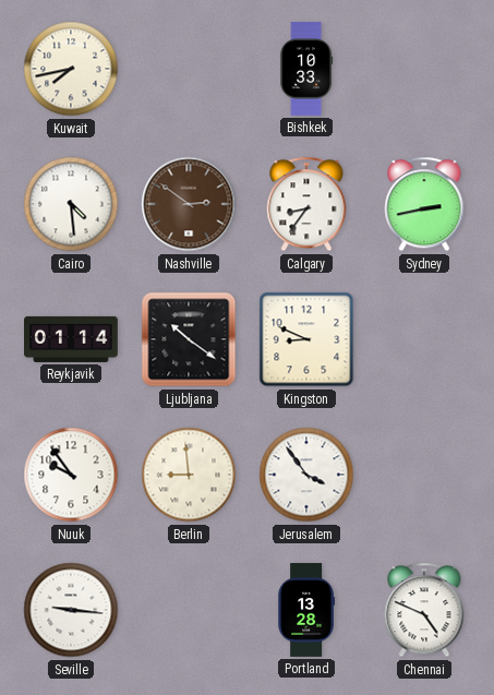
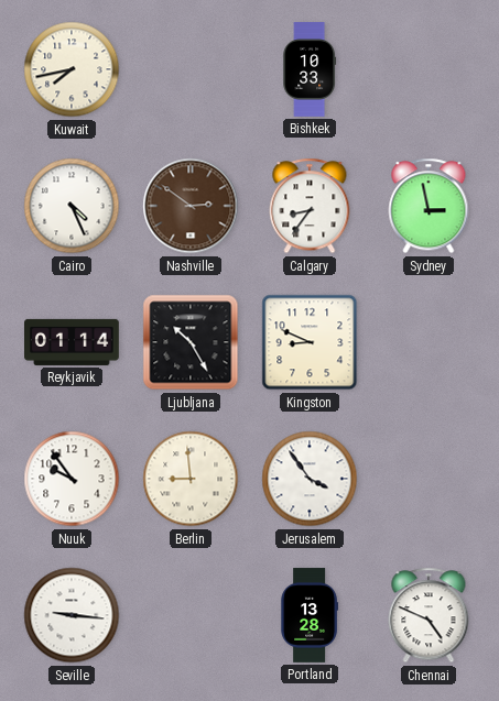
Cairo: 4:29 -> 4:26 (72, 206)
Sydney: 2:43 -> 2:58 (429, 206)
Ljubljana: 10:21 -> 10:25 (191, 342)
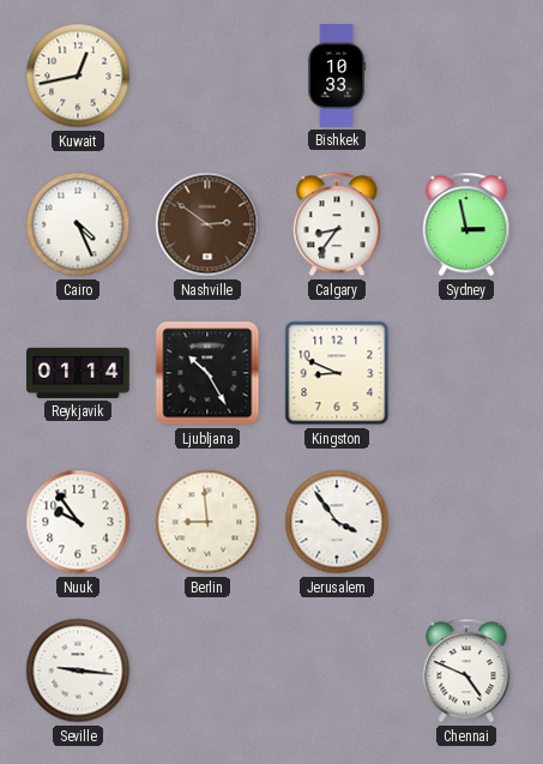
Kuwait: 7:43 -> 12:43 (78, 76)
Portland: 13:28 -> none (310, 615)
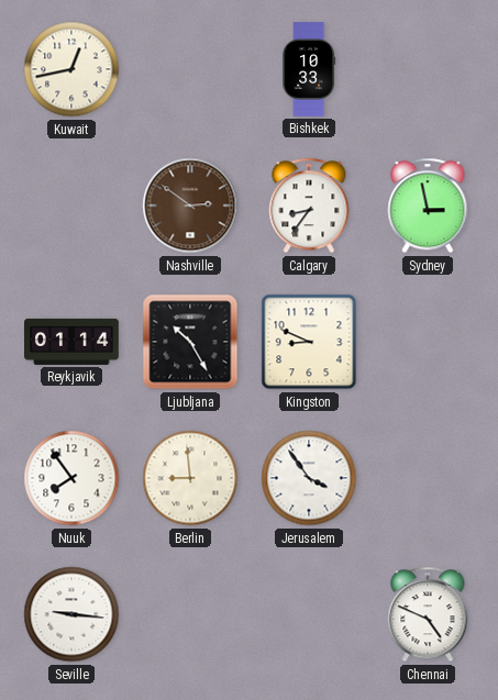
Cairo: 4:26 -> none (78, 224)
Nuuk: 9:54 -> 7:54 (71, 478)
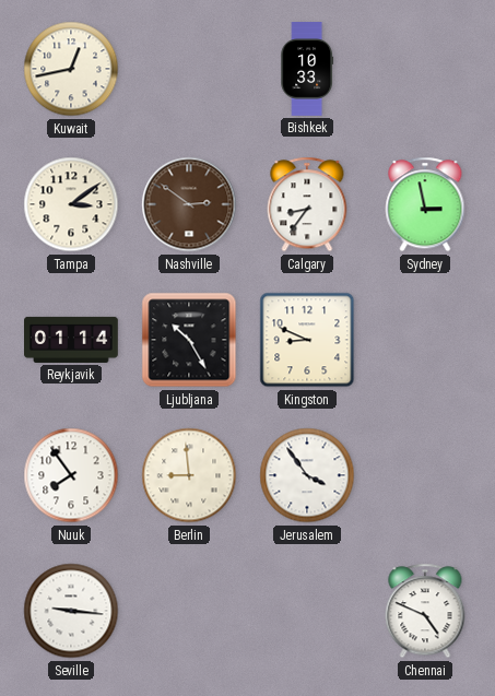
Tampa: none -> 3:09 (71, 204)
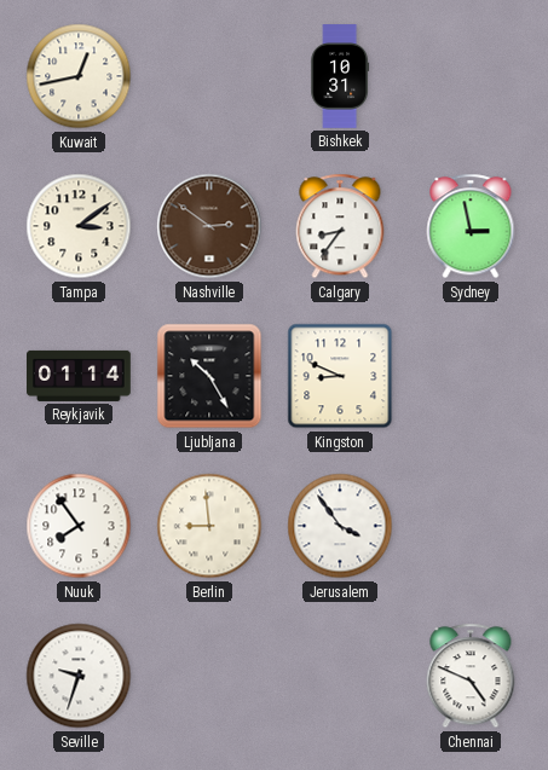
Bishkek: 10:33 -> 10:31 (340, 76)
Seville: 9:16 -> 9:33 (79, 676)
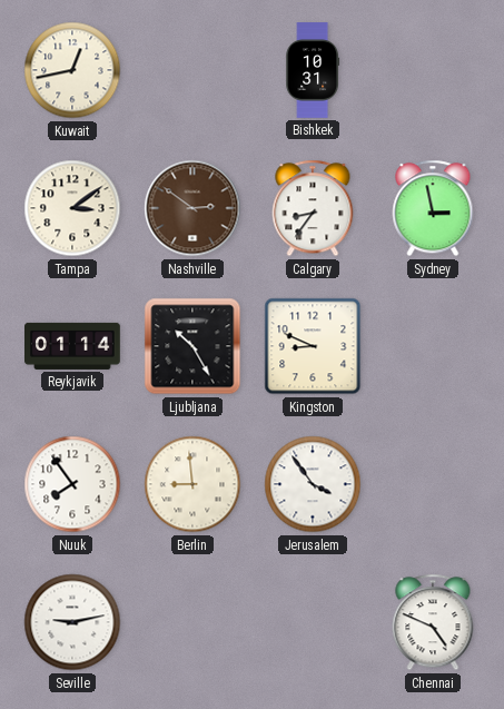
Seville: 9:33 -> 9:13 (72, 622)
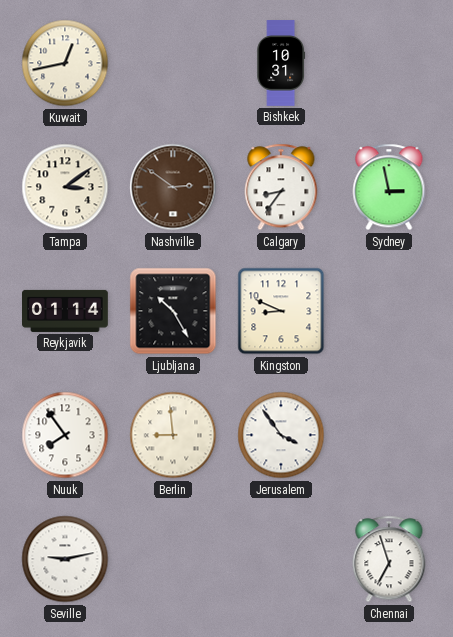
Chennai: 4:49 -> 6:57 (389, 559)
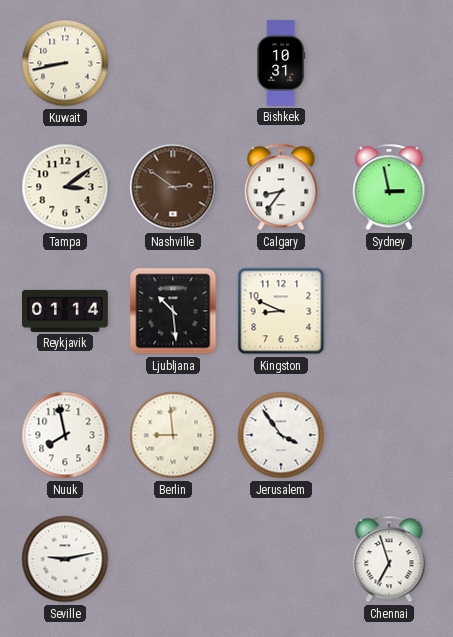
Kuwait: 12:43 -> 8:43 (65, 63)
Ljubljana: 10:25 -> 10:29 (173, 311)
Nuuk: 7:54 -> 7:58 (65, 435)
